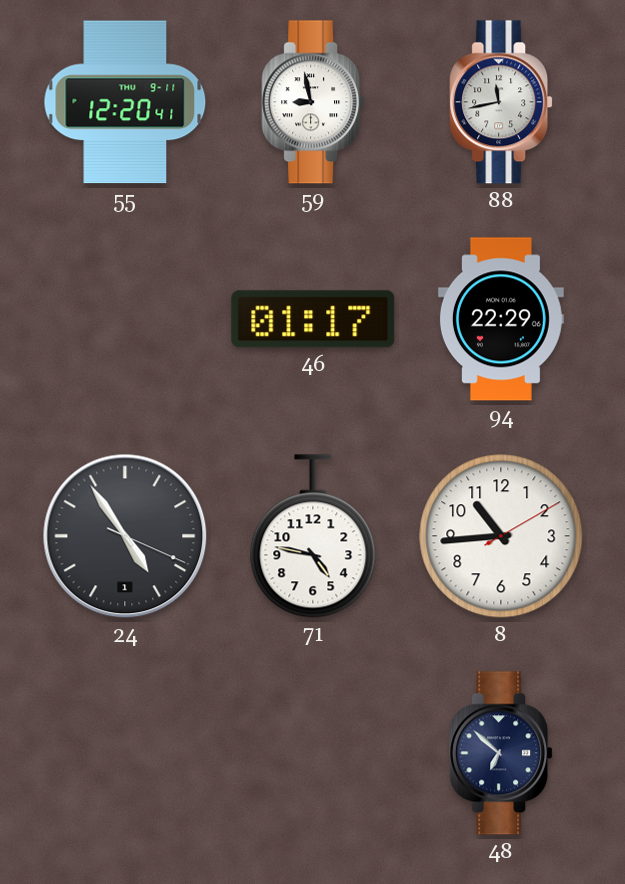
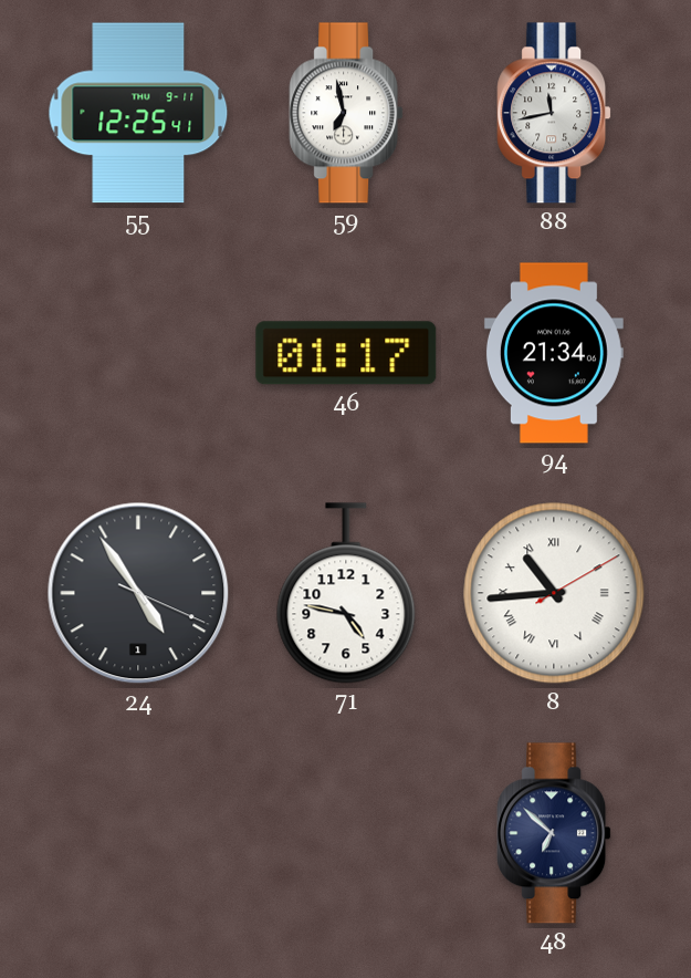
55: 12:20 -> 12:25 (138, 113)
59: 8:58 -> 6:58 (346, 113)
94: 22:29 -> 21:34 (554, 353)
8 numerals: Arabic -> Roman (554, 593)
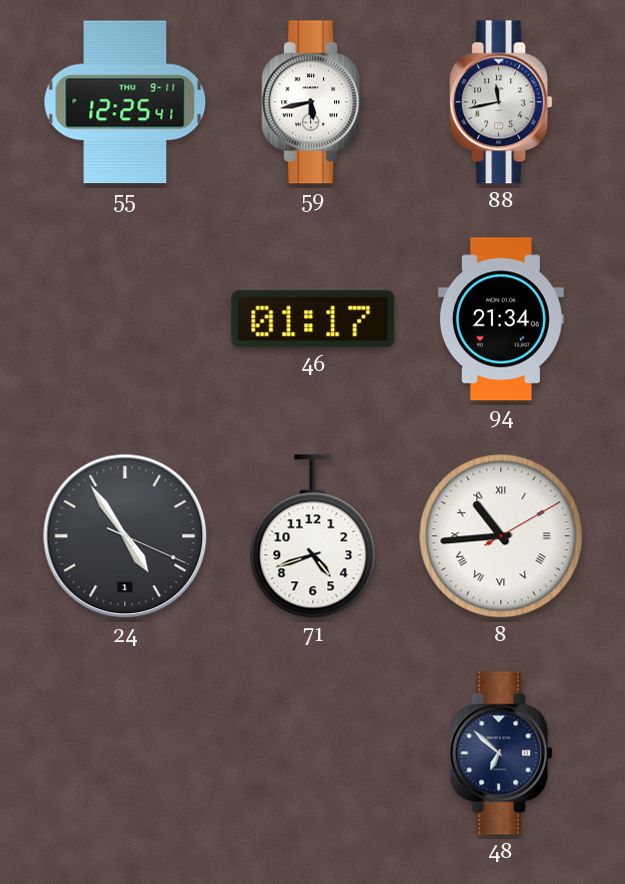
59: 6:58 -> 5:43 (313, 102)
71: 4:47 -> 4:42 (313, 536)
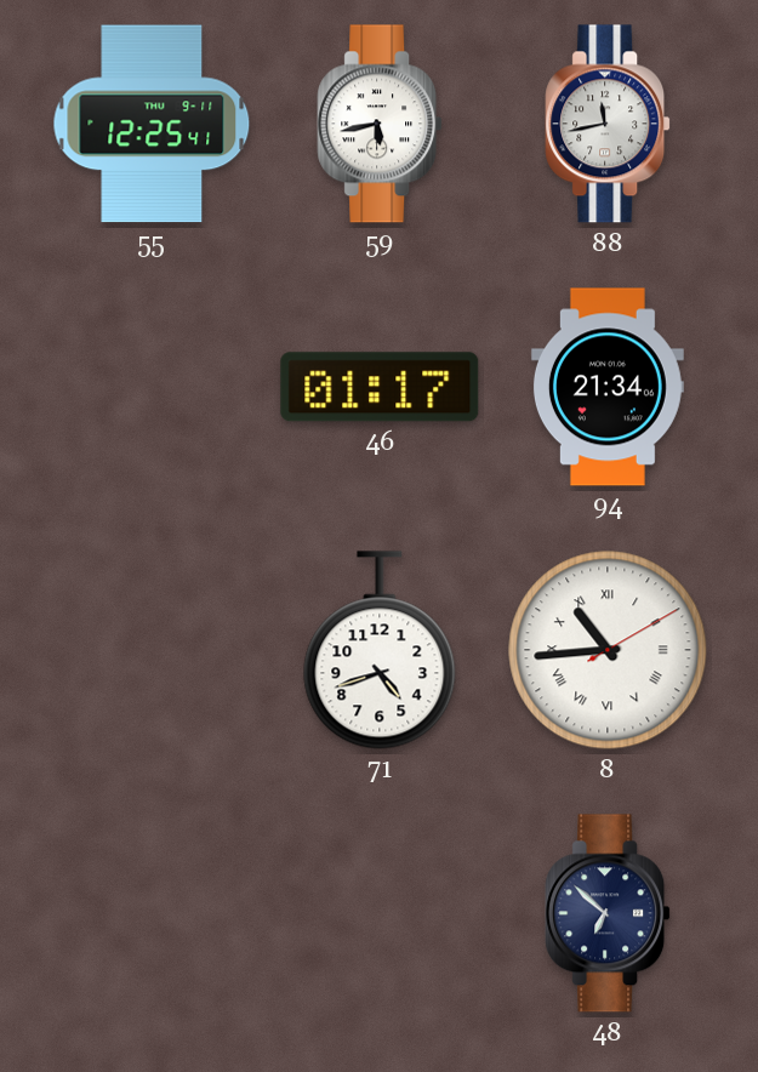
24: 4:54 -> none (125, 536)
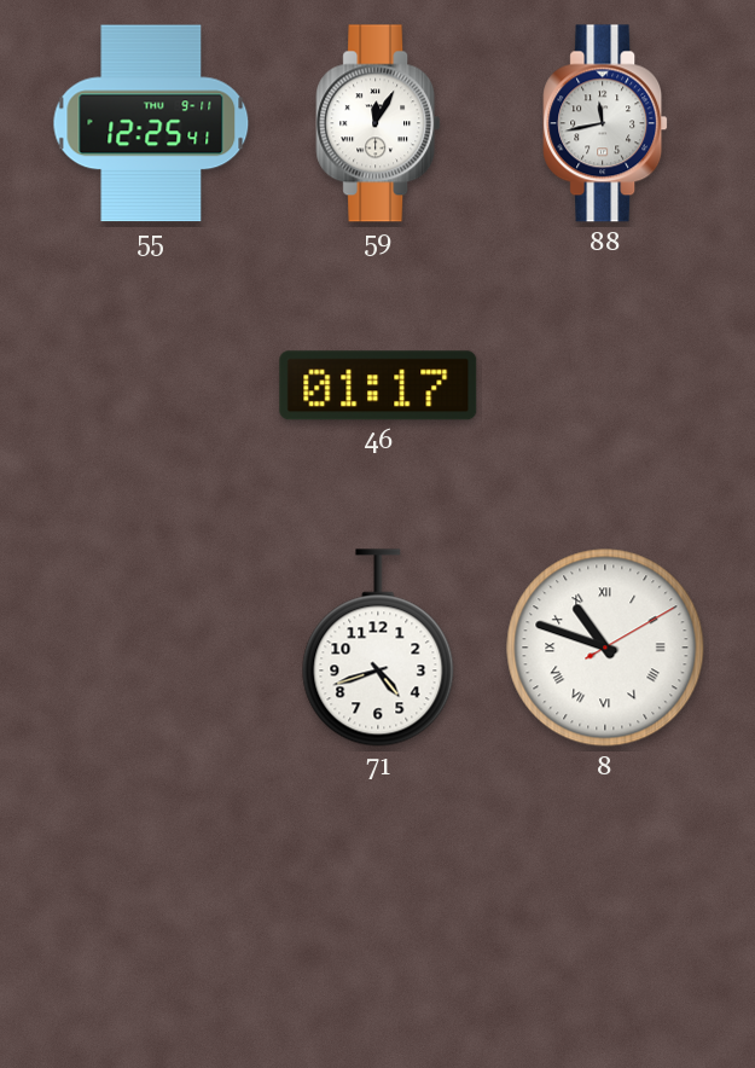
59: 5:43 -> 12:05 (378, 123)
94: 21:34 -> none (608, 387)
8: 10:44 -> 10:48 (605, 648)
48: 6:52 -> none (608, 913)
